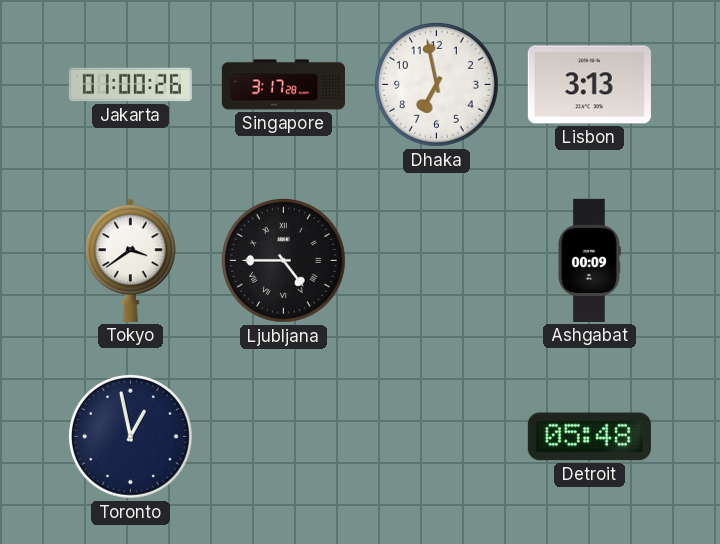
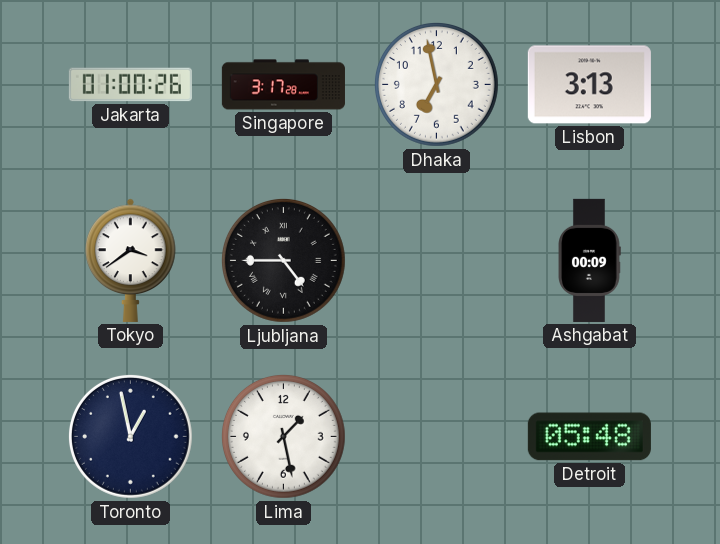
Lima: none -> 1:28 (284, 437)
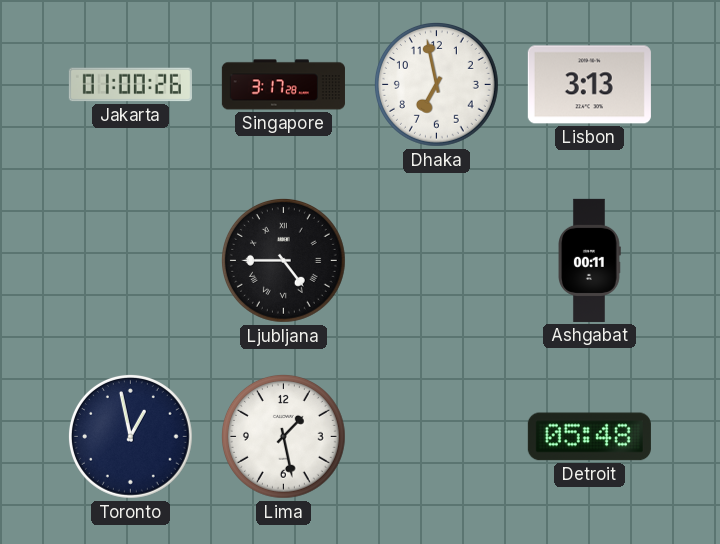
Tokyo: 3:39 -> none (131, 260)
Ashgabat: 00:09 -> 00:11 (589, 260)
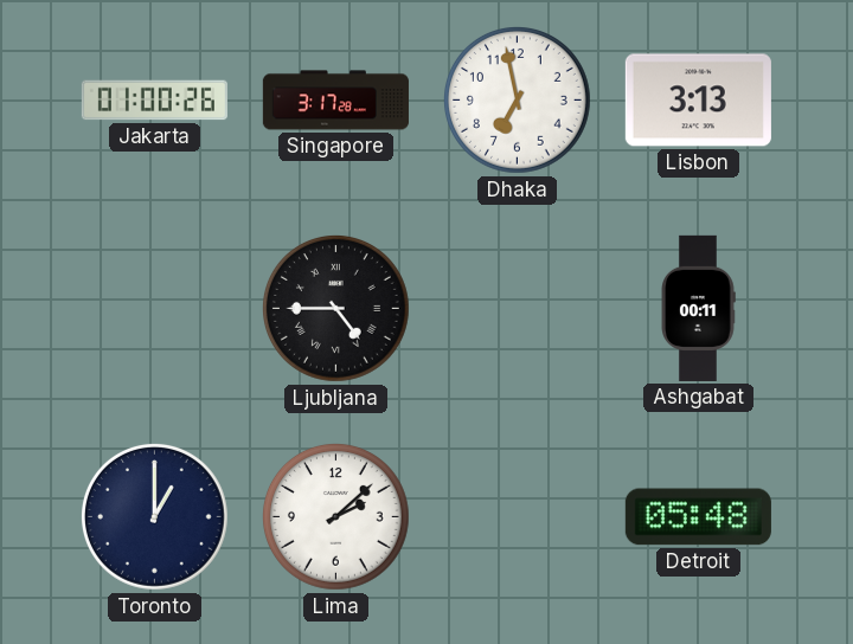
Toronto: 12:58 -> 1:00 (155, 517)
Lima: 1:28 -> 2:08 (336, 517)
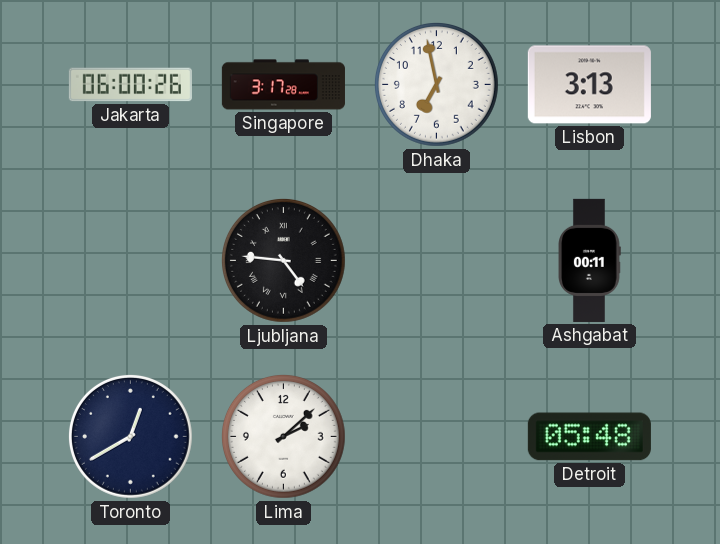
Jakarta: 01:00 -> 06:00 (130, 85)
Ljubljana: 4:45 -> 4:46 (284, 261)
Toronto: 1:00 -> 12:40 (131, 437)
